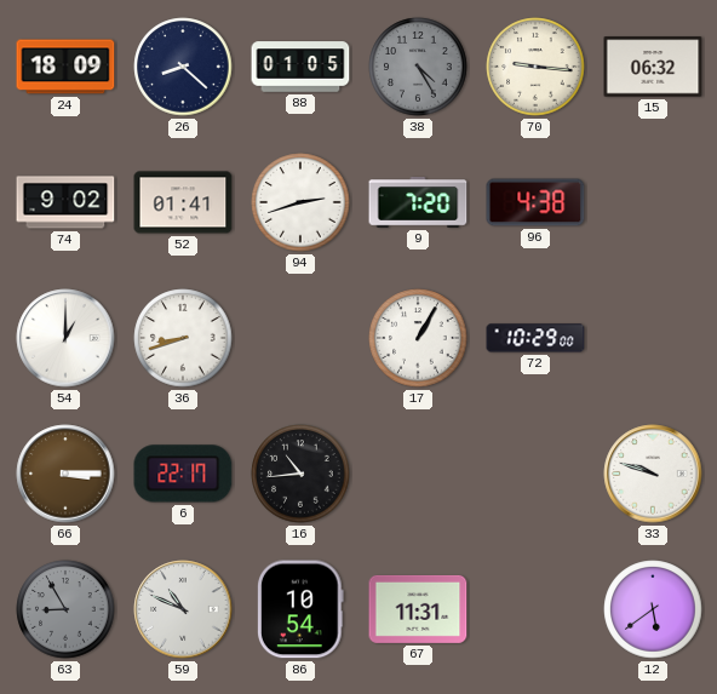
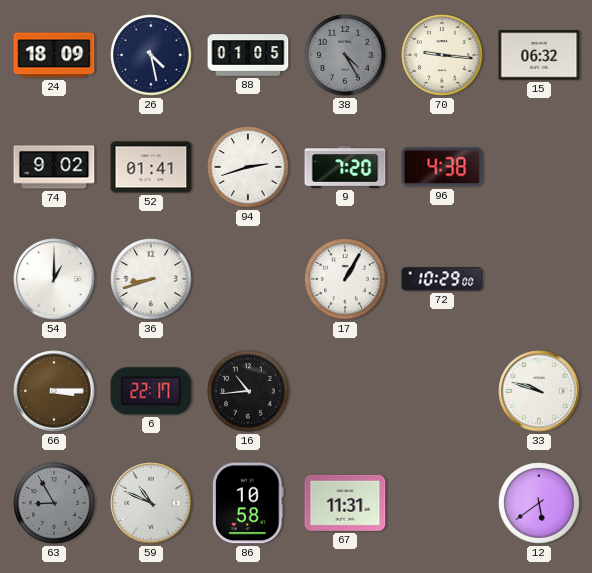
26: 8:22 -> 4:28 (151, 55)
86: 10:54 -> 10:58 (248, 503)
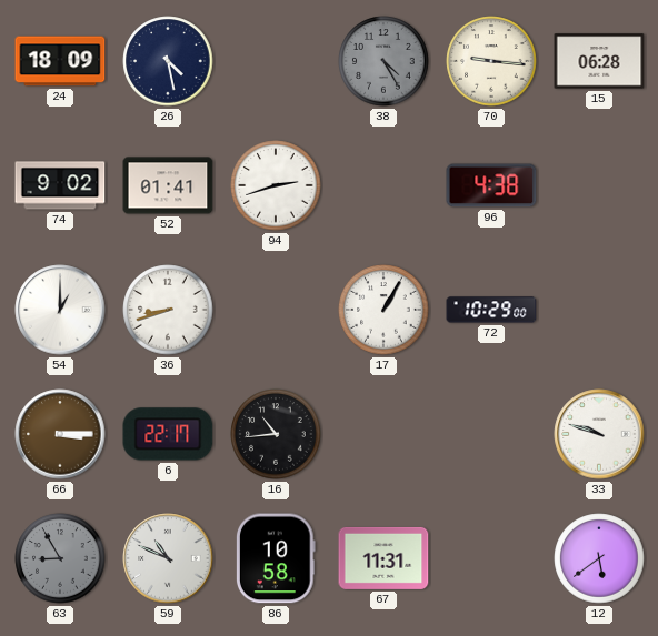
88: 01:05 -> none (248, 55)
15: 06:32 -> 06:28 (599, 61)
9: 7:20 -> none (345, 167)
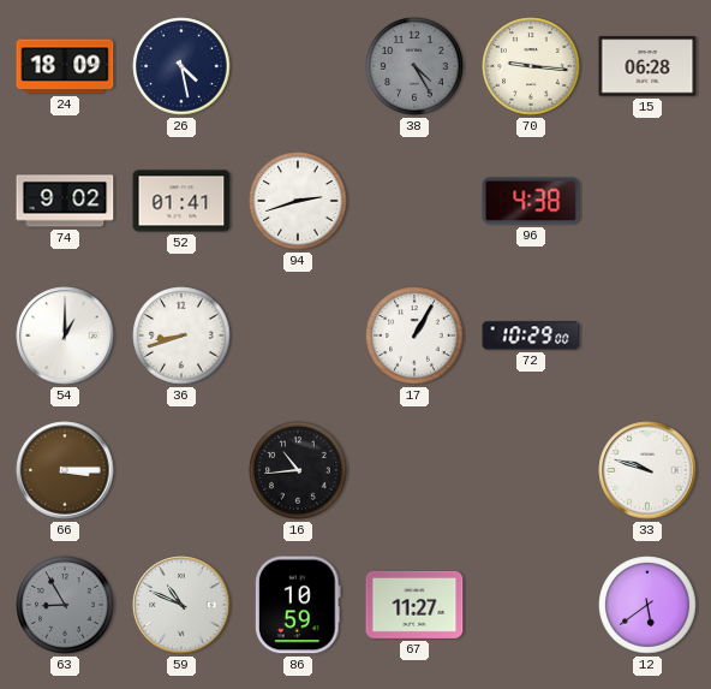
6: 22:17 -> none (168, 434)
86: 10:58 -> 10:59 (298, 605)
67: 11:31 -> 11:27 (414, 605)
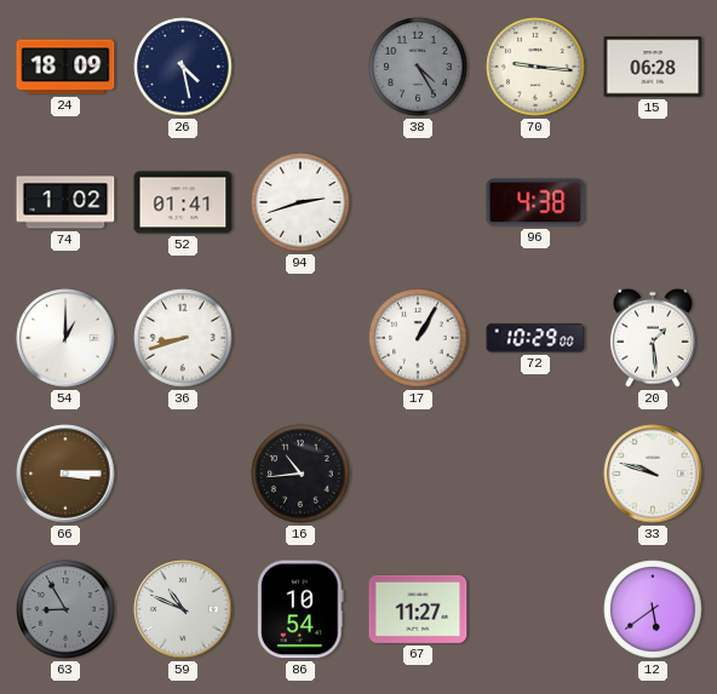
74: 9:02 -> 1:02 (65, 202)
20: none -> 1:29 (654, 338)
86: 10:59 -> 10:54 (300, 609)
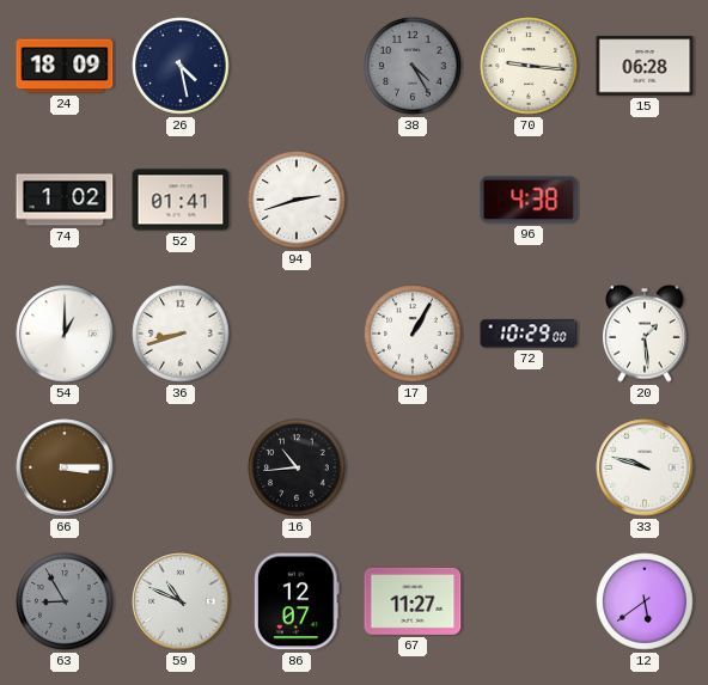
86: 10:54 -> 12:07 (297, 601)
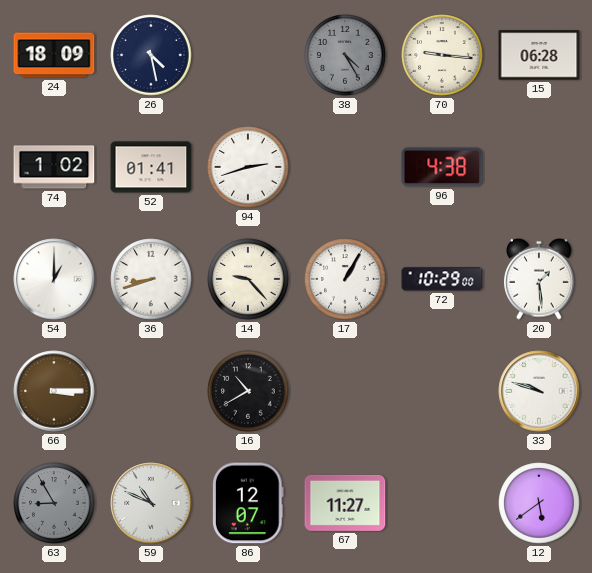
14: none -> 9:23 (248, 279)
16: 10:44 -> 10:40 (248, 391)
